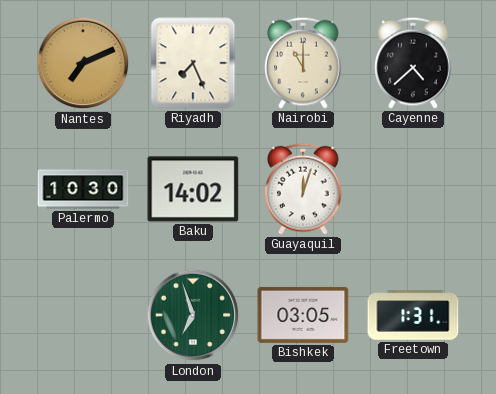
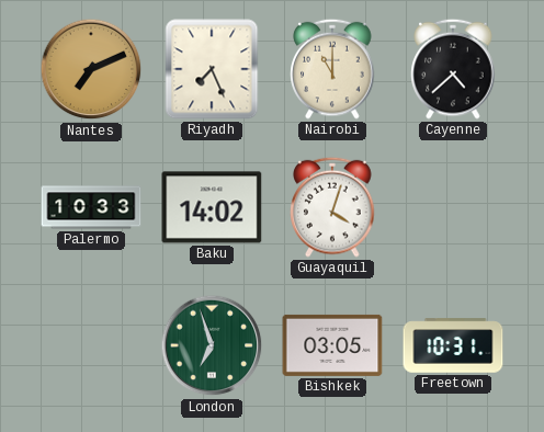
Palermo: 10:30 -> 10:33 (91, 207)
Guayaquil: 12:03 -> 4:03 (332, 207)
Freetown: 1:31 -> 10:31 (453, 345)
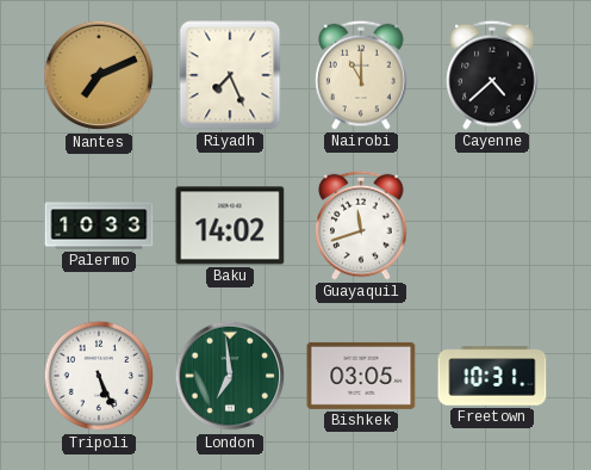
Guayaquil: 4:03 -> 11:42 (361, 225)
Tripoli: none -> 5:26 (99, 376)
London: 6:57 -> 6:59 (230, 376)
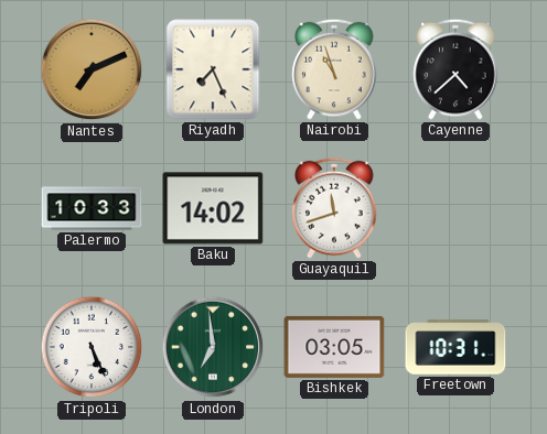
Nairobi: 11:00 -> 10:57 (334, 69)
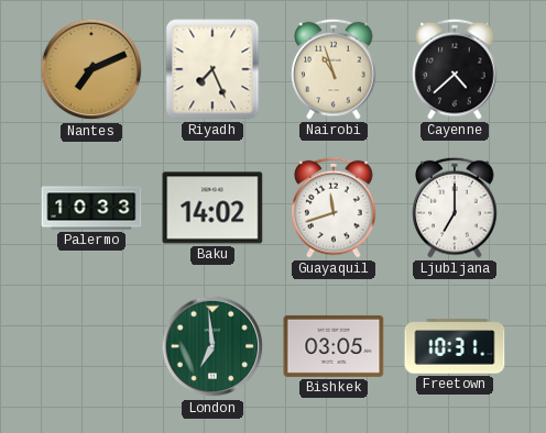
Ljubljana: none -> 7:00 (455, 208)
Tripoli: 5:26 -> none (92, 347)
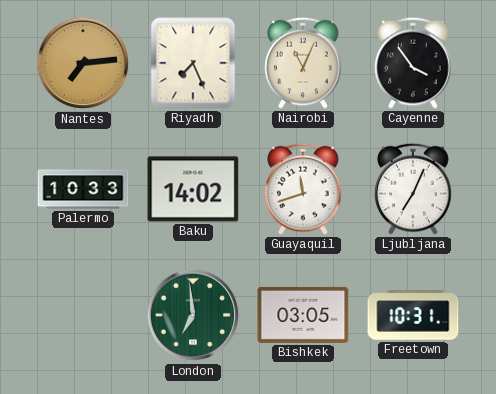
Nantes: 7:11 -> 7:14 (83, 63)
Nairobi: 10:57 -> 11:04 (303, 63)
Cayenne: 4:38 -> 3:54 (413, 63)
Ljubljana: 7:00 -> 7:04 (413, 189)
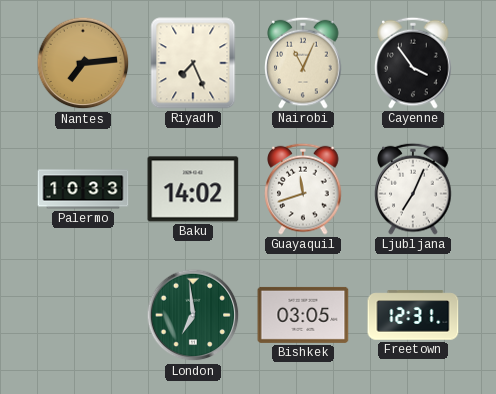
Freetown: 10:31 -> 12:31 (413, 315)
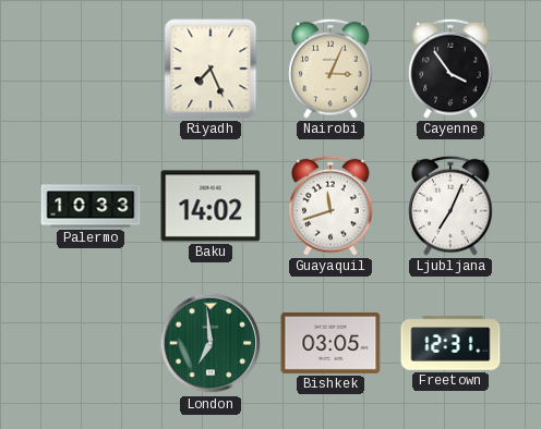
Nantes: 7:14 -> none (83, 63)
Nairobi: 11:04 -> 3:04 (330, 69)
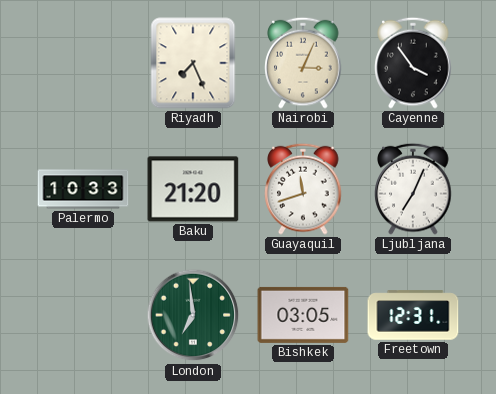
Baku: 14:02 -> 21:20 (193, 189)
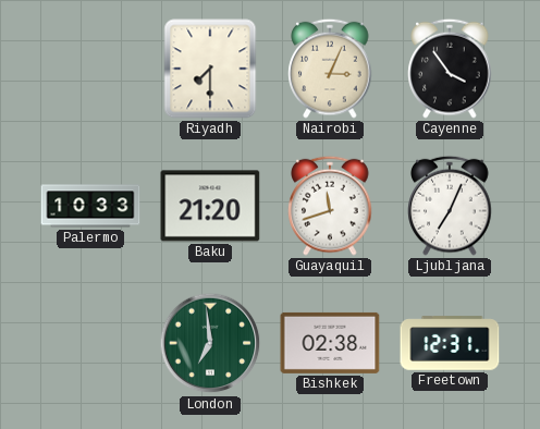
Riyadh: 7:26 -> 7:30 (210, 69)
Bishkek: 03:05 -> 02:38 (330, 343)
